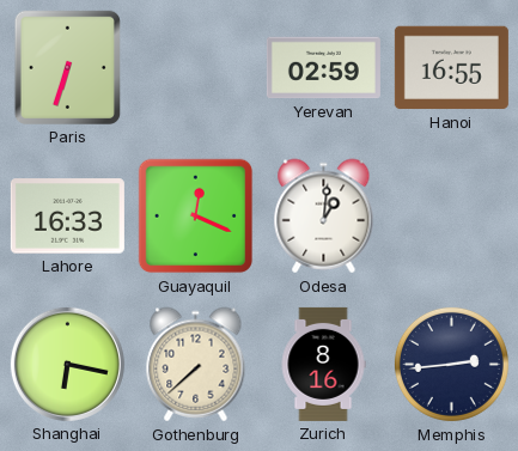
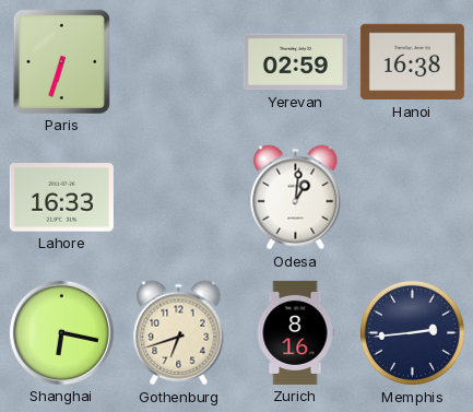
Hanoi: 16:55 -> 16:38 (412, 62)
Guayaquil: 12:19 -> none (196, 217)
Gothenburg: 7:38 -> 6:42 (179, 333)
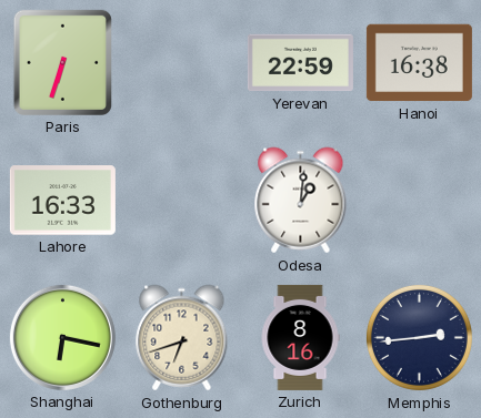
Yerevan: 02:59 -> 22:59 (300, 63)
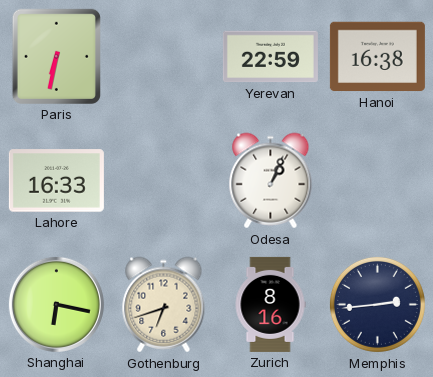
Paris: 6:33 -> 6:32 (56, 56)
Odesa: 1:01 -> 1:04 (271, 181)
